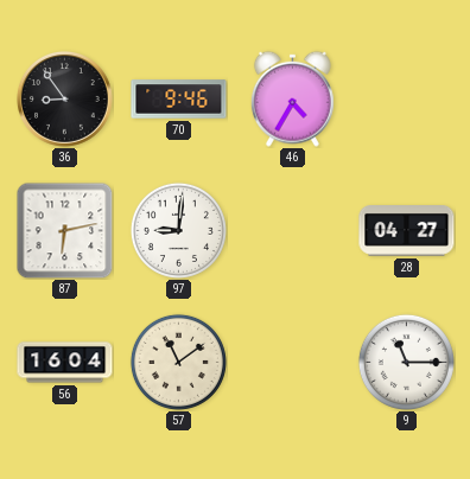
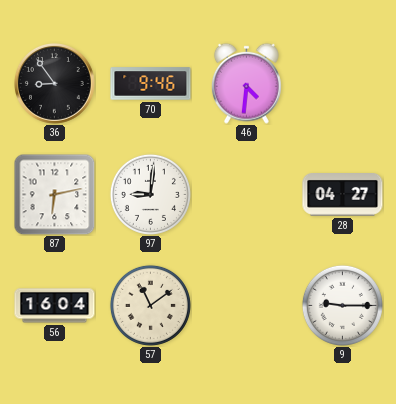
46: 4:35 -> 4:31 (246, 83)
9: 11:15 -> 9:15 (342, 305)
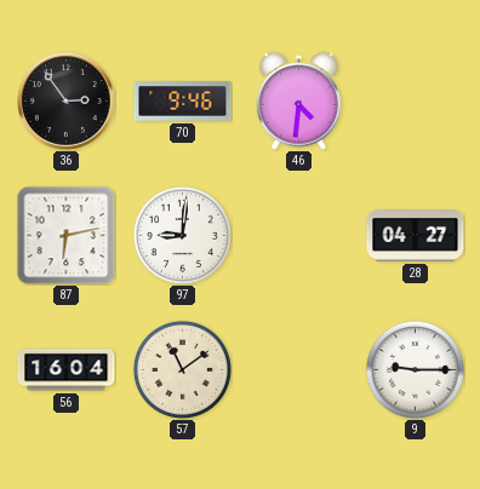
36: 8:54 -> 2:54 (67, 102)
